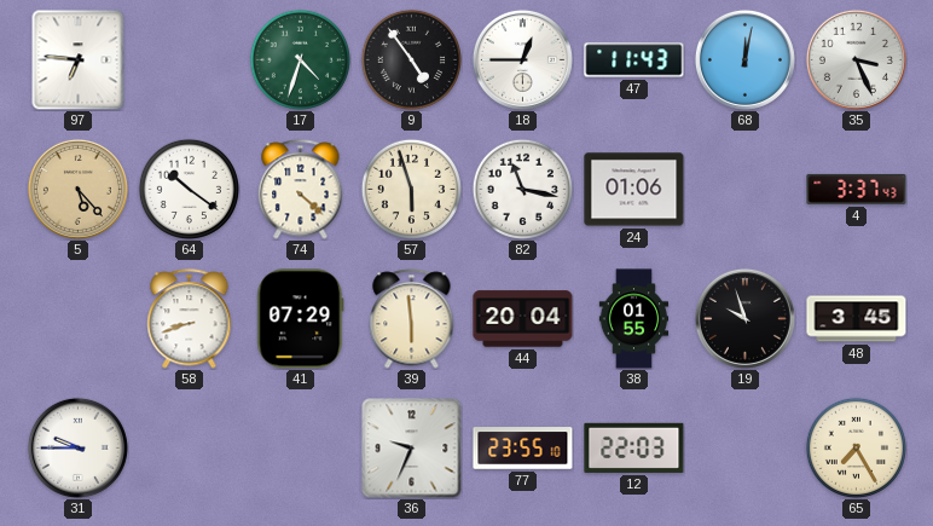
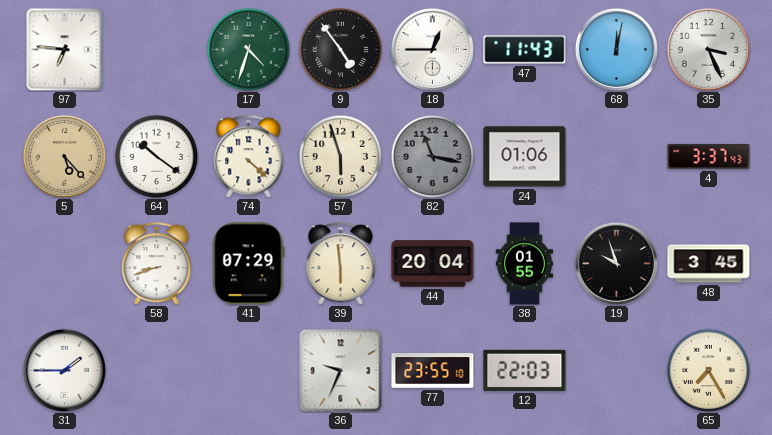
82 dial: white -> grey (432, 156)
31: 9:45 -> 1:45 (64, 370)
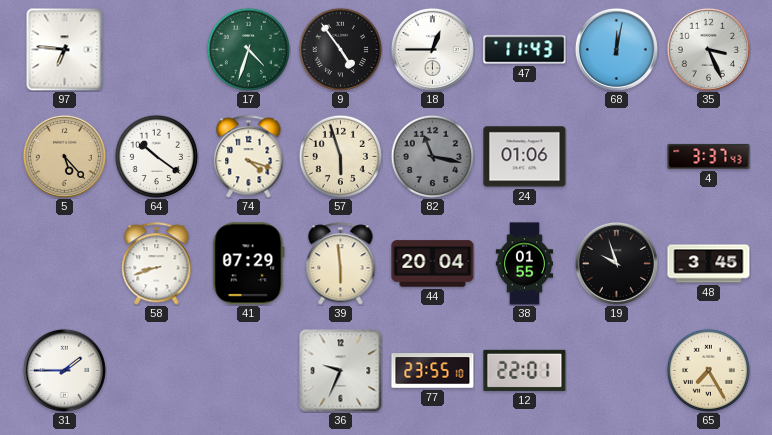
74: 4:22 -> 4:18 (249, 157)
12: 22:03 -> 22:01 (525, 370)
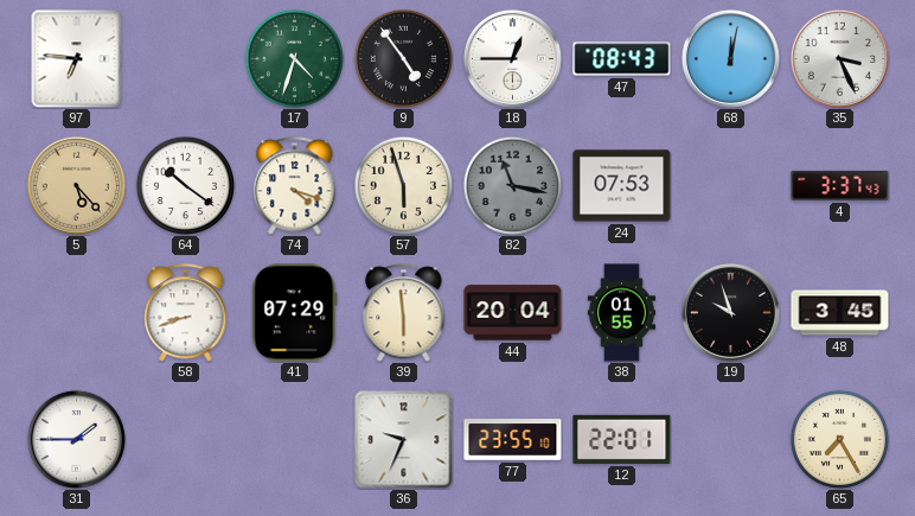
47: 11:43 -> 08:43 (622, 59)
24: 01:06 -> 07:53 (622, 186)
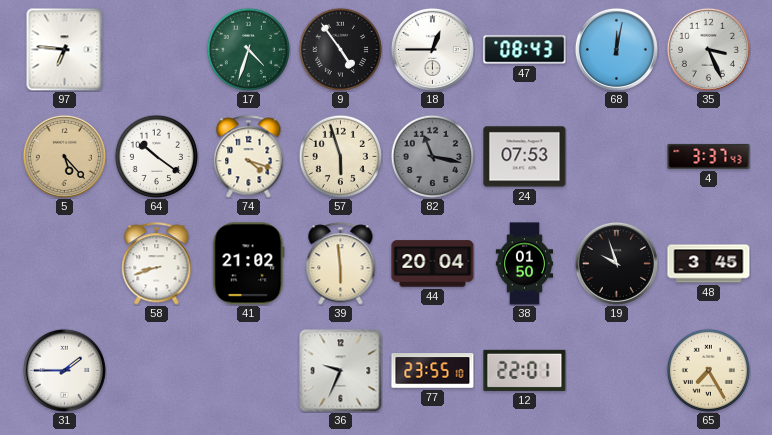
41: 07:29 -> 21:02 (249, 264)
38: 01:55 -> 01:50 (525, 264)
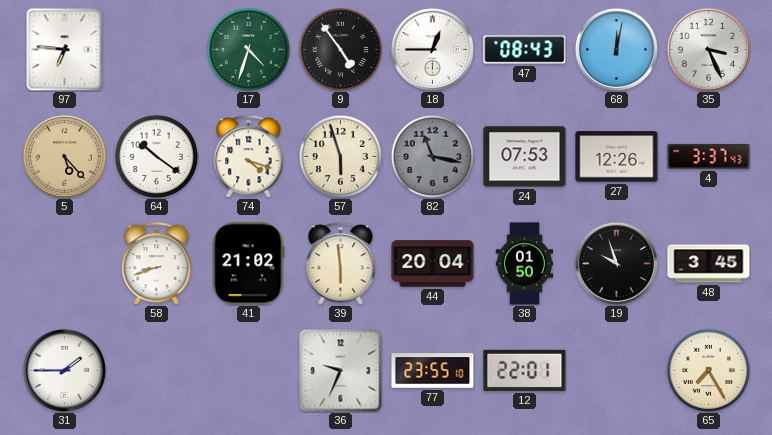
27: none -> 12:26 (617, 157)
